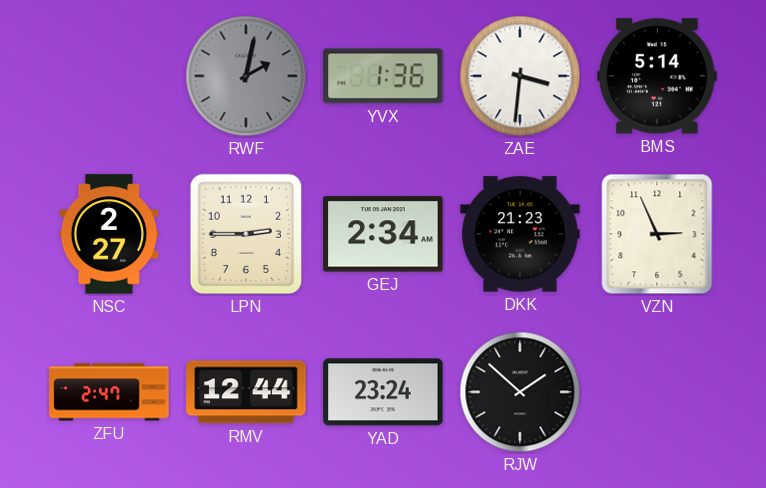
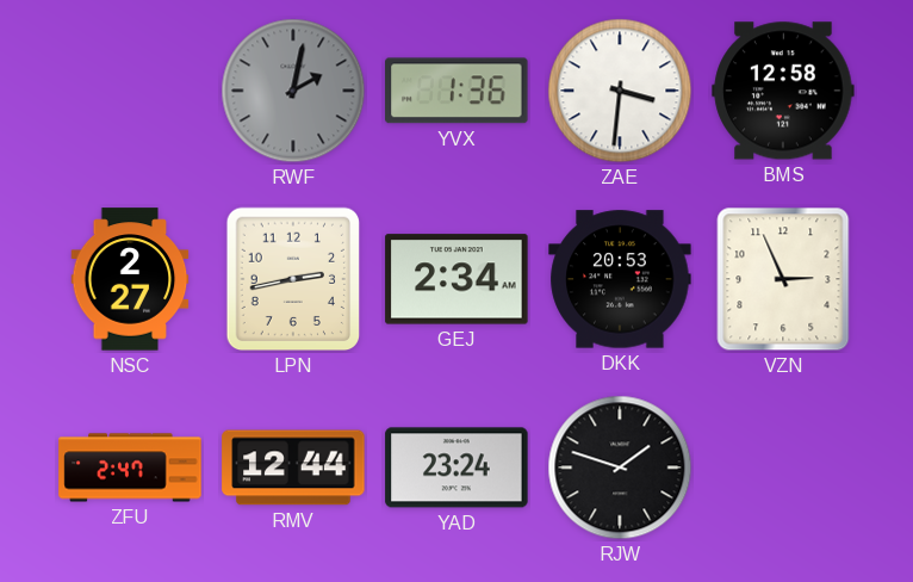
BMS: 5:14 -> 12:58 (783, 91)
LPN: 2:45 -> 2:43 (293, 279)
DKK: 21:23 -> 20:53 (620, 279)
RJW: 1:52 -> 1:48 (620, 468)
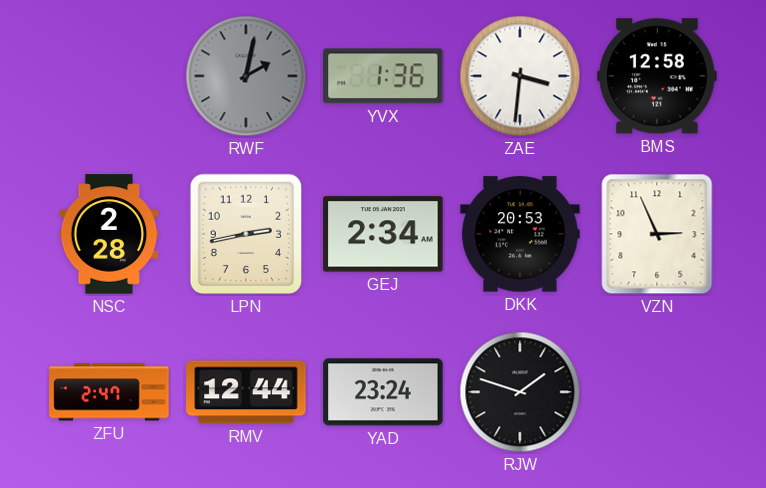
NSC: 2:27 -> 2:28 (109, 234)
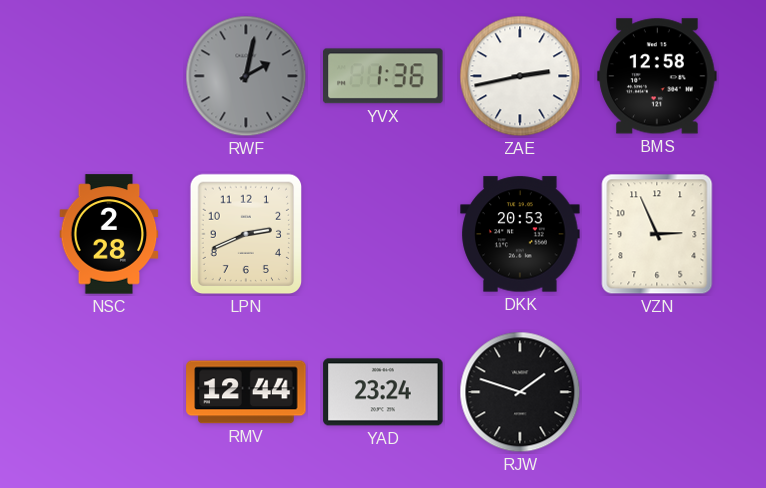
ZAE: 3:31 -> 2:43 (520, 76)
LPN: 2:43 -> 2:41 (246, 234)
GEJ: 2:34 -> none (383, 234)
ZFU: 2:47 -> none (109, 392)
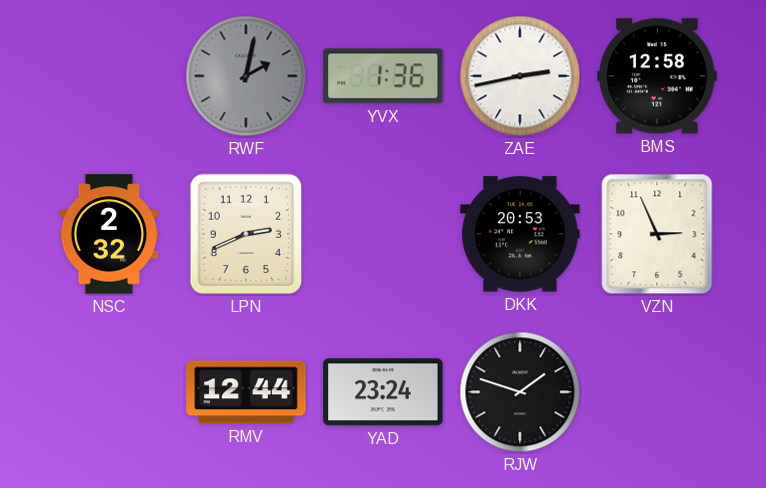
NSC: 2:28 -> 2:32 (109, 234)
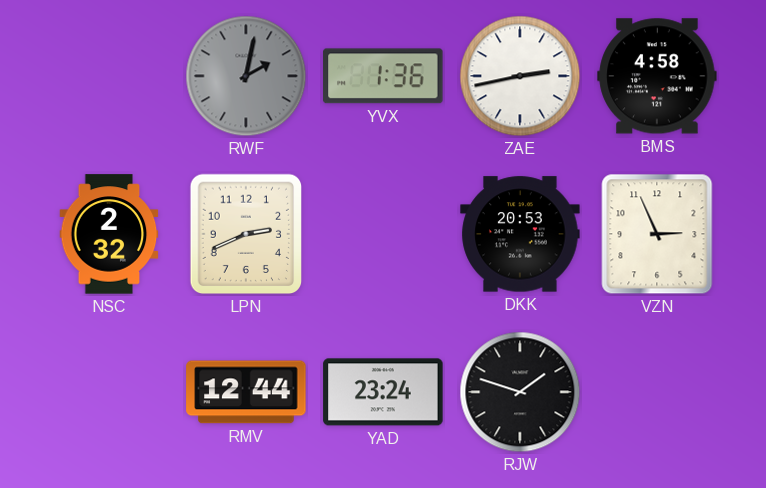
BMS: 12:58 -> 4:58 (657, 76)
